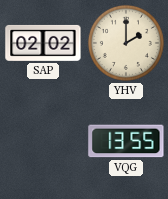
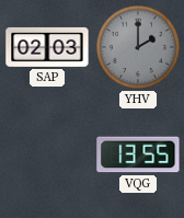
SAP: 02:02 -> 02:03 (47, 47)
YHV dial: cream -> grey (138, 47)
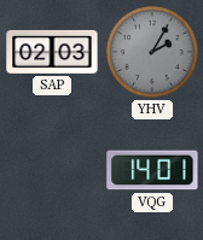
YHV: 2:00 -> 2:05 (152, 52)
VQG: 13:55 -> 14:01 (152, 170)
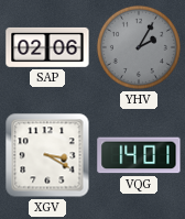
SAP: 02:03 -> 02:06 (47, 47)
XGV: none -> 3:20 (47, 155)
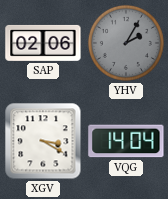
VQG: 14:01 -> 14:04 (126, 141)
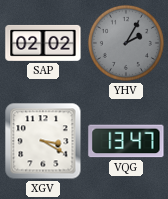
SAP: 02:06 -> 02:02 (43, 43)
VQG: 14:04 -> 13:47 (126, 141)
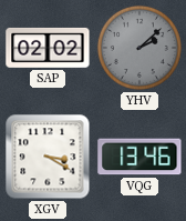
YHV: 2:05 -> 2:08 (139, 48)
VQG: 13:47 -> 13:46 (139, 157)
